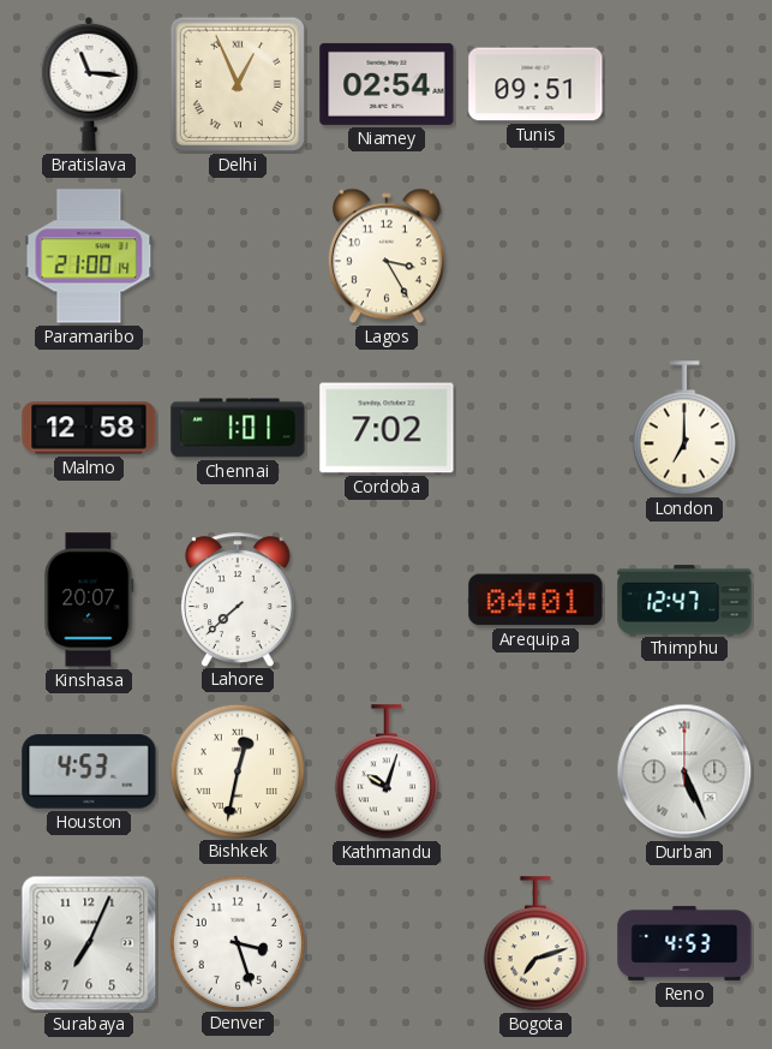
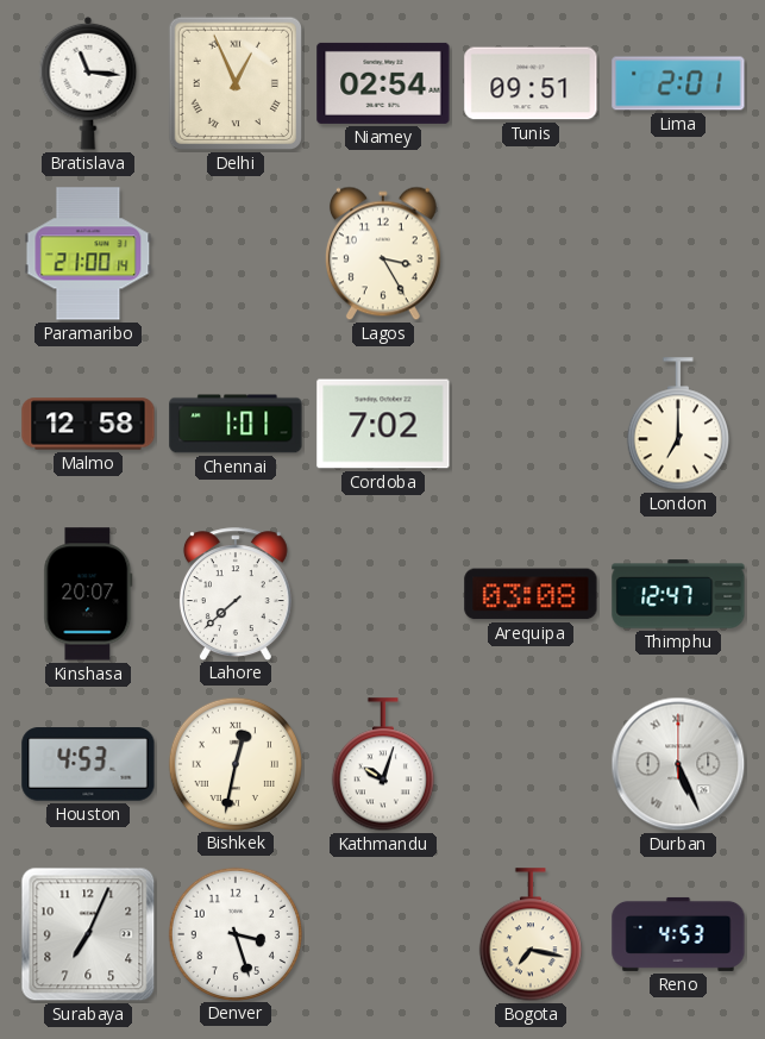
Lima: none -> 2:01 (678, 83)
Arequipa: 04:01 -> 03:08 (531, 594)
Bogota: 7:12 -> 7:17 (531, 935)
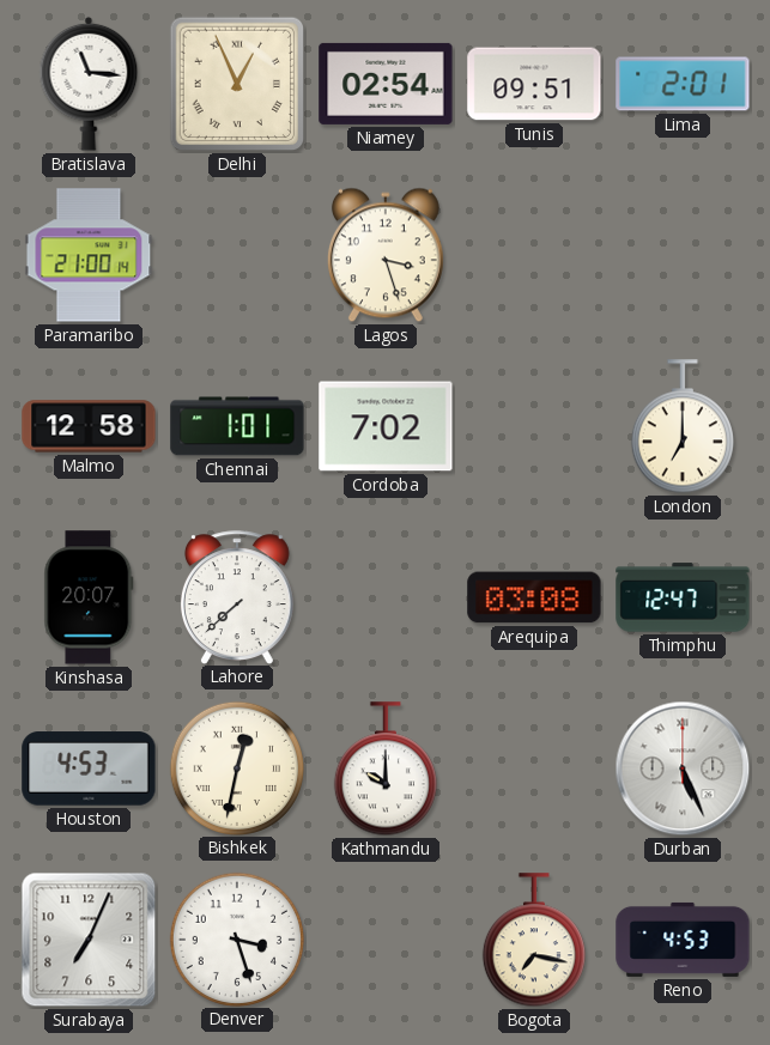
Lagos: 3:25 -> 3:27 (386, 255)
Kathmandu: 10:03 -> 10:00 (386, 770)
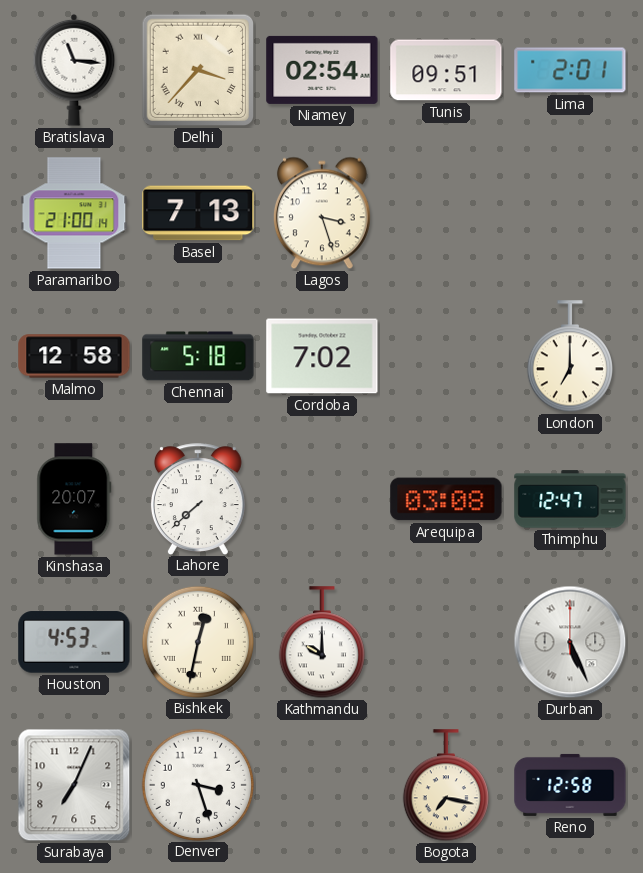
Delhi: 12:56 -> 3:37 (198, 70)
Basel: none -> 7:13 (198, 213)
Chennai: 1:01 -> 5:18 (198, 356)
Reno: 4:53 -> 12:58 (570, 785)
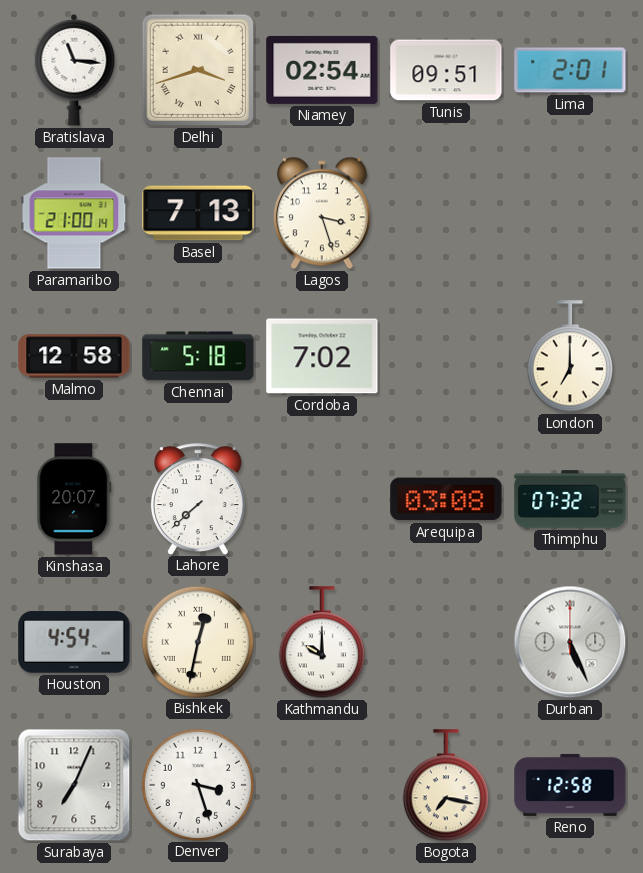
Delhi: 3:37 -> 3:42 (198, 70)
Thimphu: 12:47 -> 07:32 (570, 499)
Houston: 4:53 -> 4:54 (74, 642)
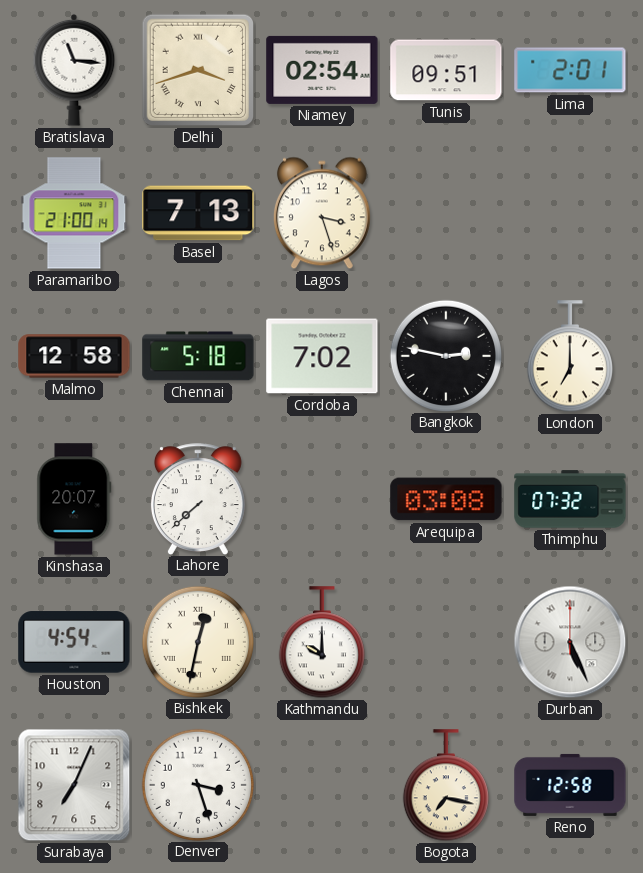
Bangkok: none -> 2:47 (445, 355)
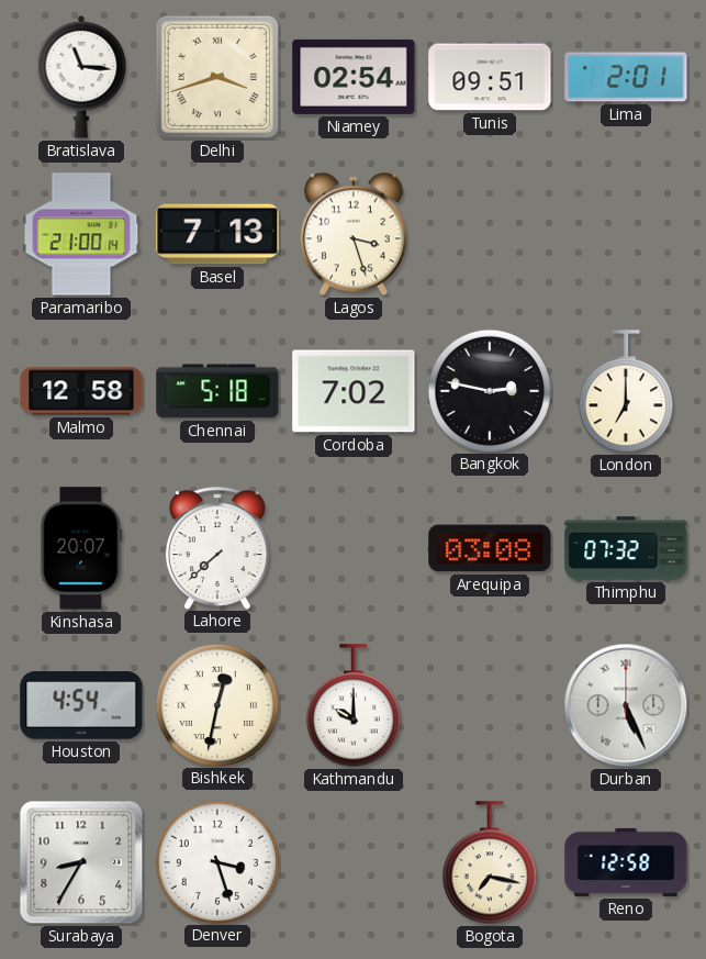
Surabaya: 7:04 -> 8:35 (81, 862)
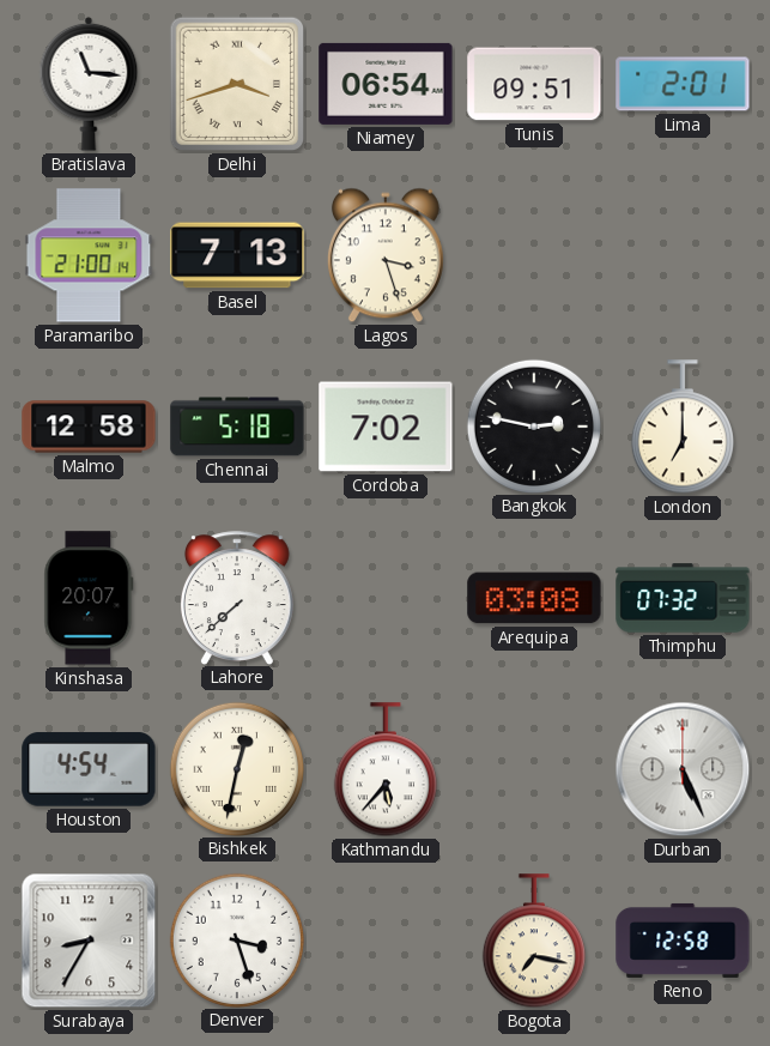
Niamey: 02:54 -> 06:54 (386, 84)
Kathmandu: 10:00 -> 5:37 (386, 770)
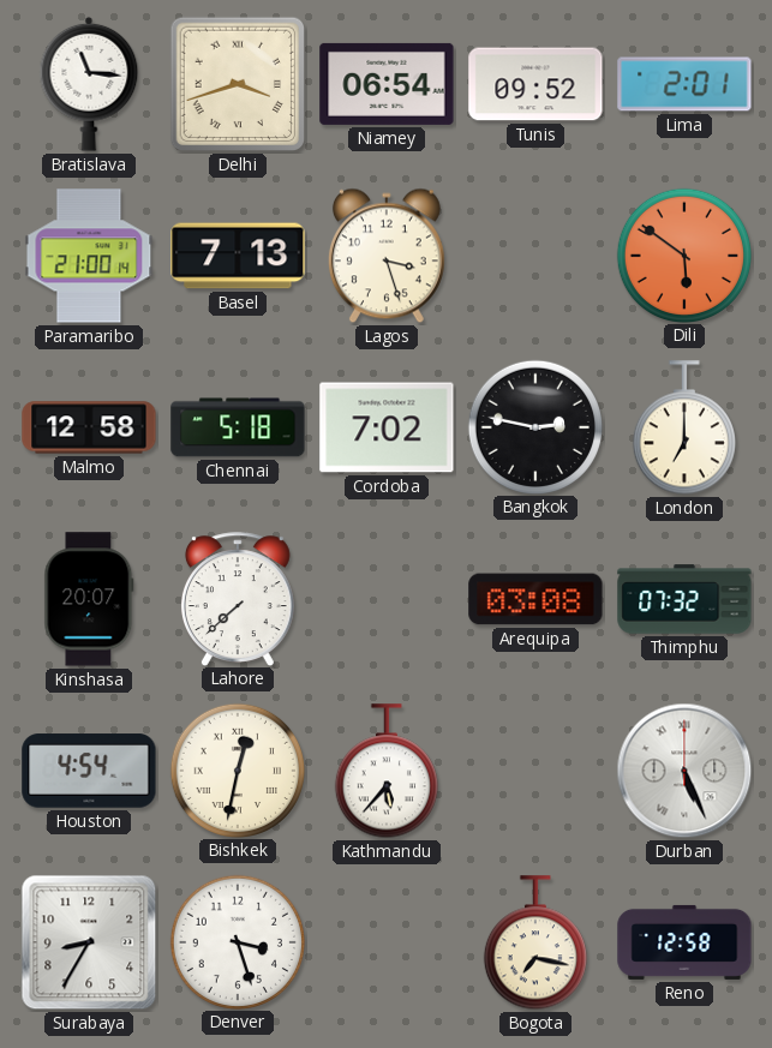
Tunis: 09:51 -> 09:52 (535, 84)
Dili: none -> 5:51 (683, 254)
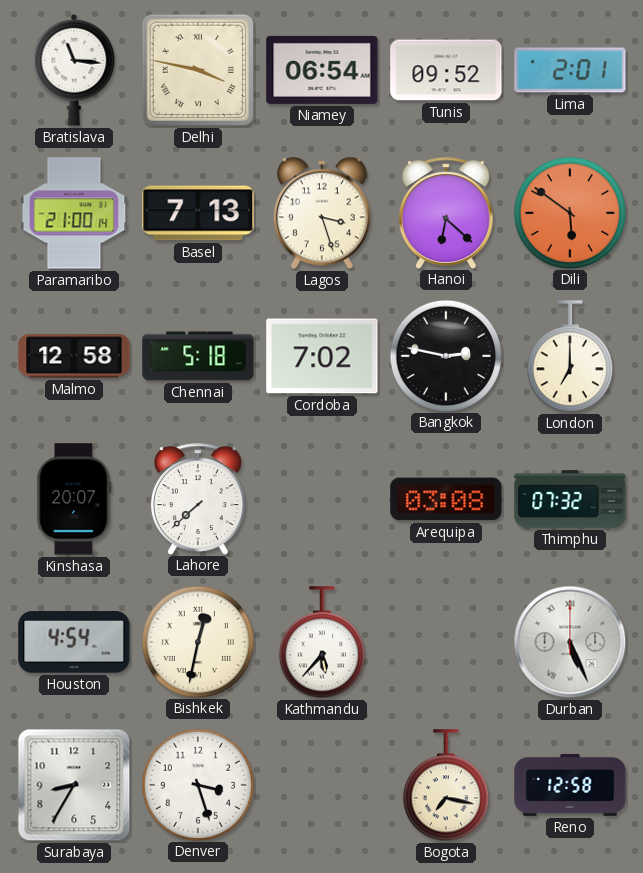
Delhi: 3:42 -> 3:47 (198, 70)
Hanoi: none -> 6:22 (446, 213)
